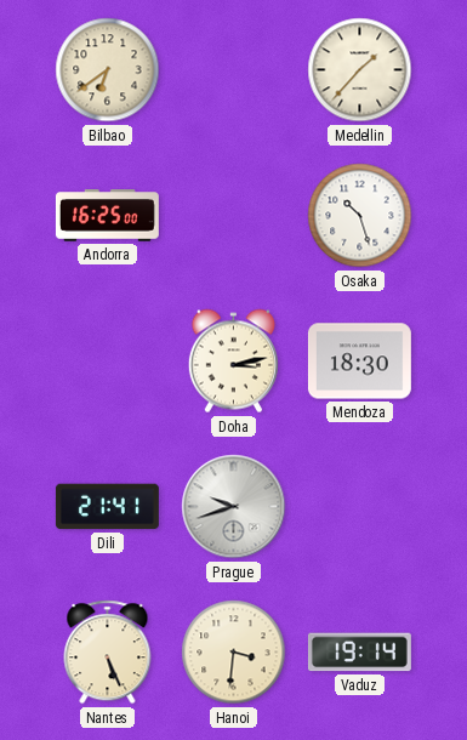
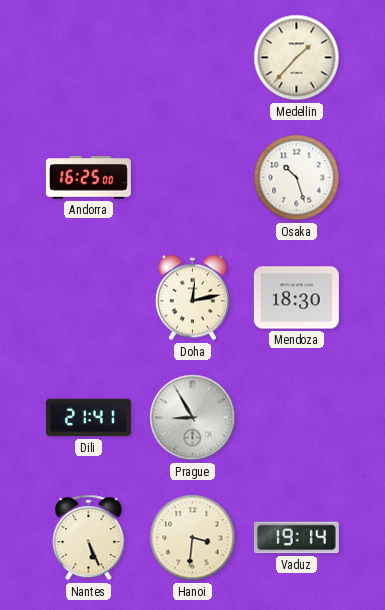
Bilbao: 6:39 -> none (108, 70)
Doha: 3:13 -> 12:13 (192, 298)
Prague: 9:42 -> 8:55 (193, 418)
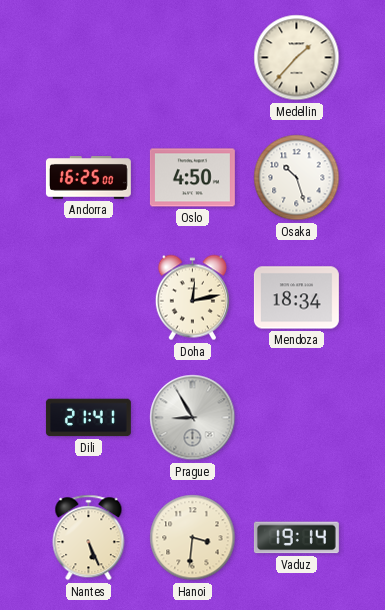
Oslo: none -> 4:50 (192, 178)
Mendoza: 18:30 -> 18:34 (296, 298)
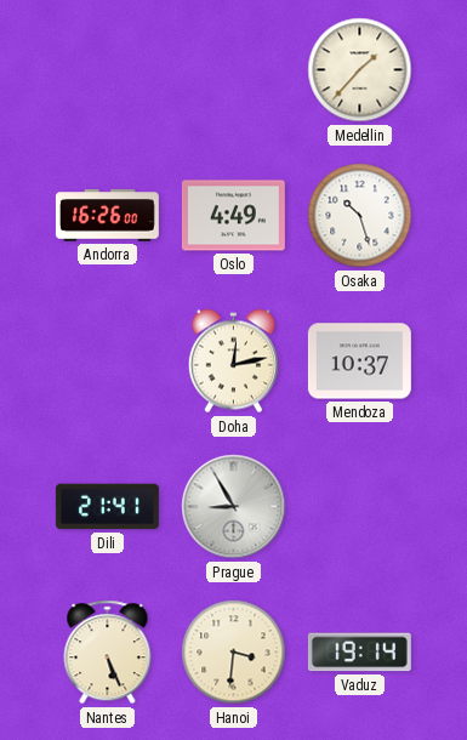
Andorra: 16:25 -> 16:26 (107, 216)
Oslo: 4:50 -> 4:49 (233, 216)
Mendoza: 18:34 -> 10:37 (359, 362)
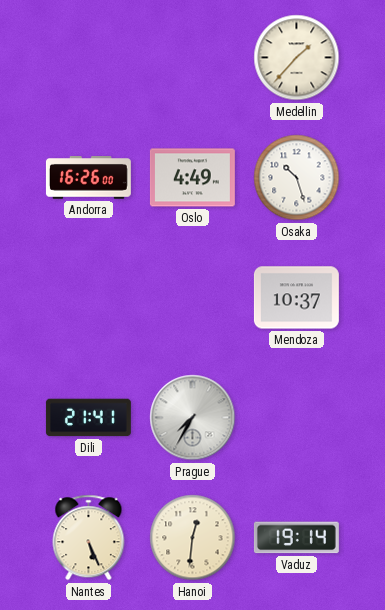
Doha: 12:13 -> none (233, 362)
Prague: 8:55 -> 7:35 (193, 418)
Hanoi: 3:31 -> 12:31 (193, 538)
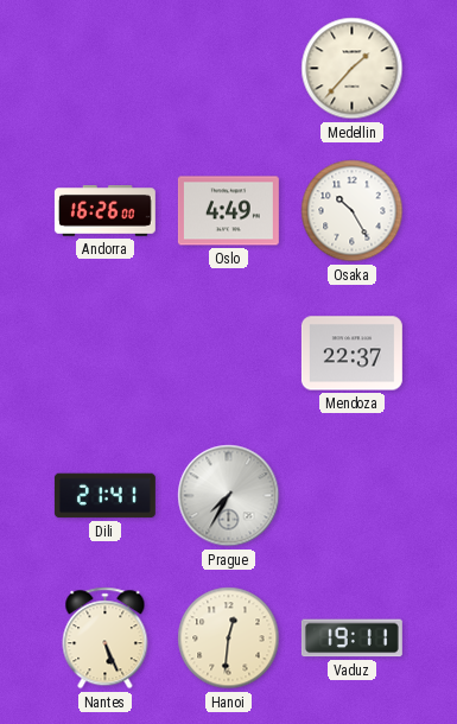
Osaka: 10:27 -> 10:25 (353, 211)
Mendoza: 10:37 -> 22:37 (351, 354)
Vaduz: 19:14 -> 19:11 (351, 639)
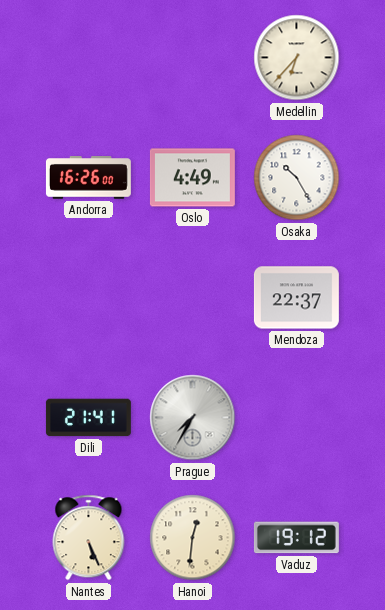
Medellin: 1:37 -> 6:37 (297, 58)
Vaduz: 19:11 -> 19:12 (296, 538)
